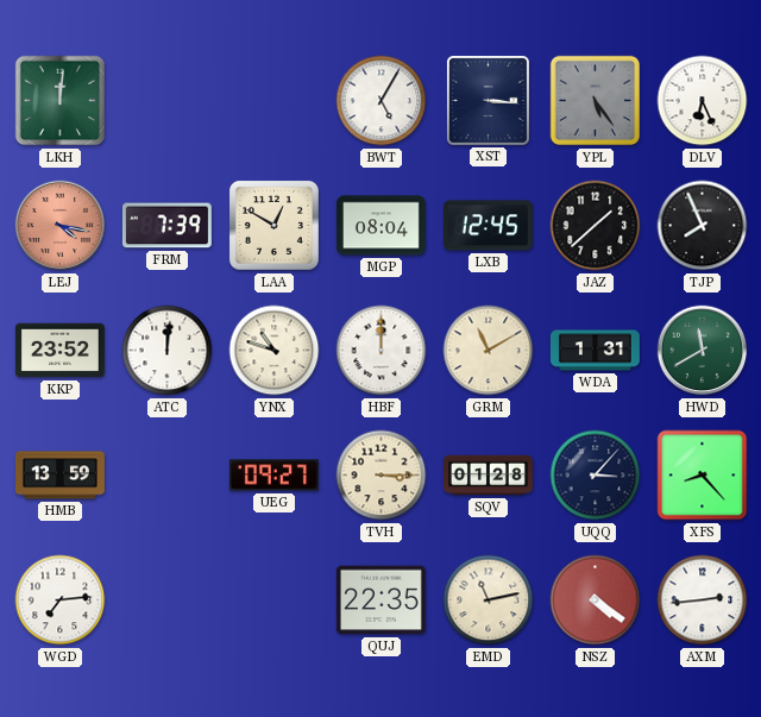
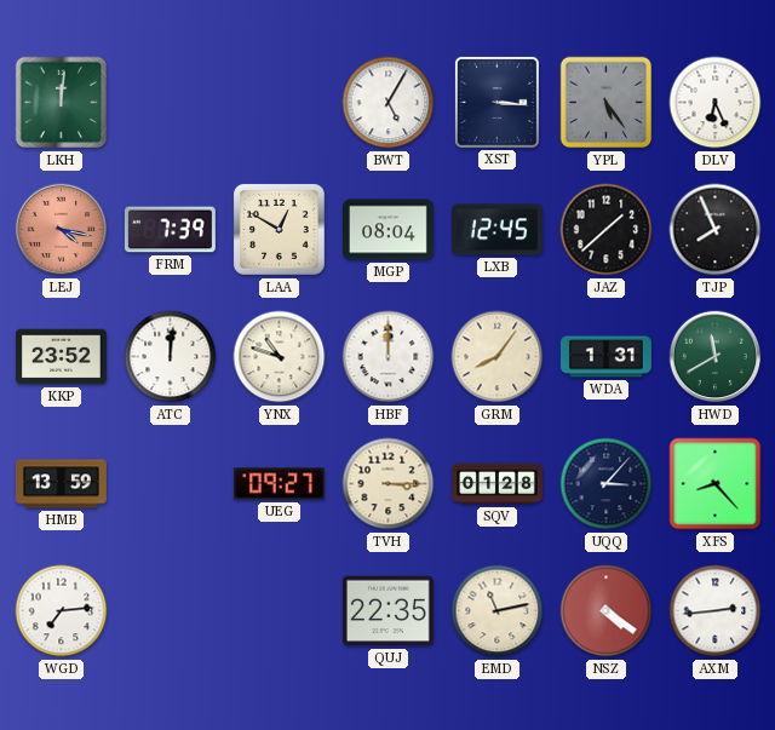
GRM: 11:10 -> 8:06 (498, 357)
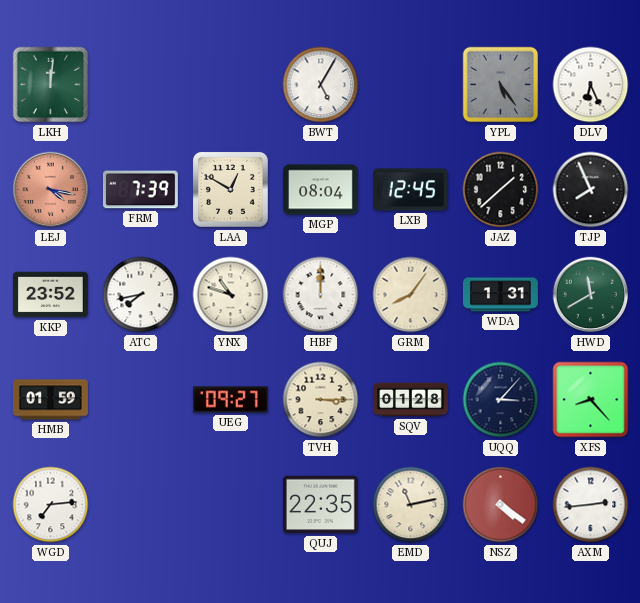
XST: 3:16 -> none (496, 102)
ATC: 12:01 -> 7:43 (141, 295)
HMB: 13:59 -> 01:59 (50, 400)
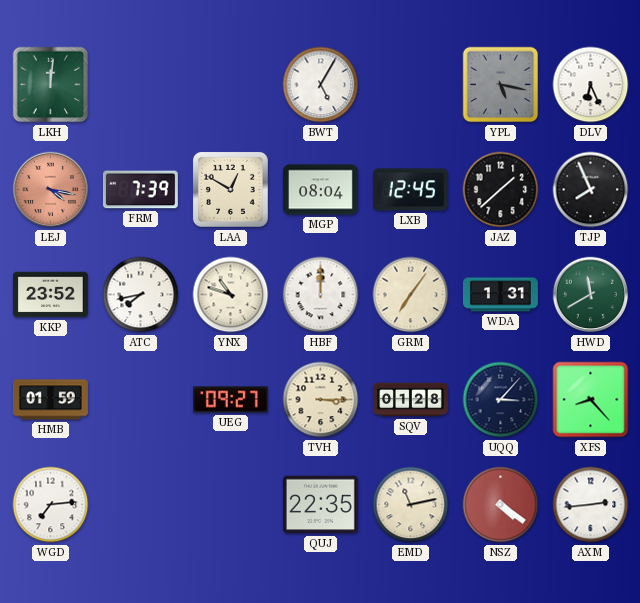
YPL: 5:24 -> 5:17 (501, 85)
GRM: 8:06 -> 7:06 (411, 295)
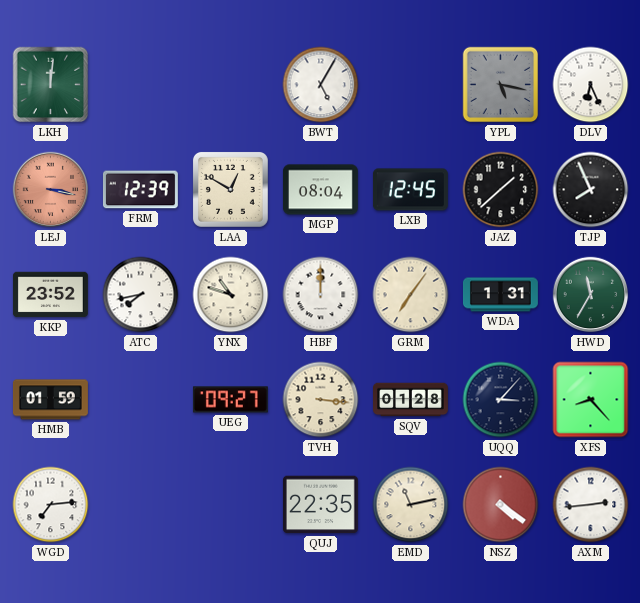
LEJ: 4:17 -> 3:17 (51, 190)
FRM: 7:39 -> 12:39 (140, 190)
HWD: 11:40 -> 11:35 (591, 295)
TVH: 3:15 -> 3:16 (321, 400)
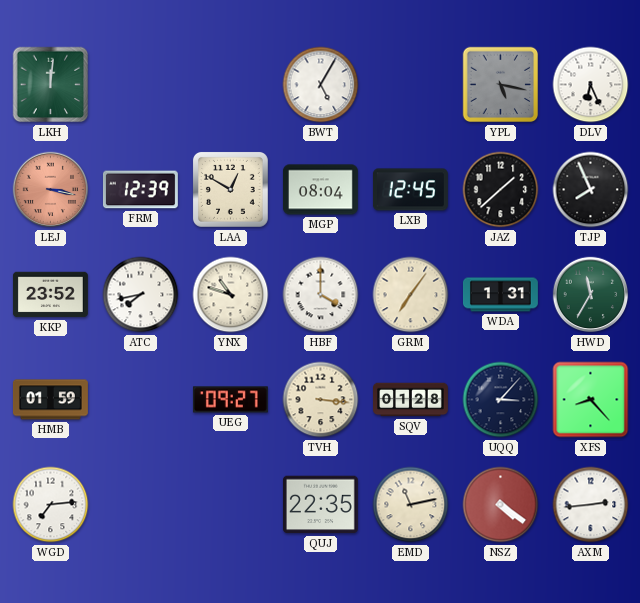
HBF: 12:00 -> 4:00 (321, 295)
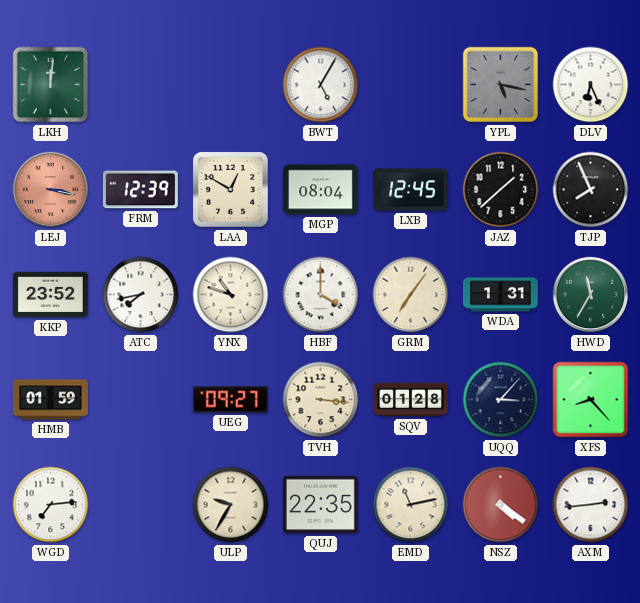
ULP: none -> 9:35 (231, 505)
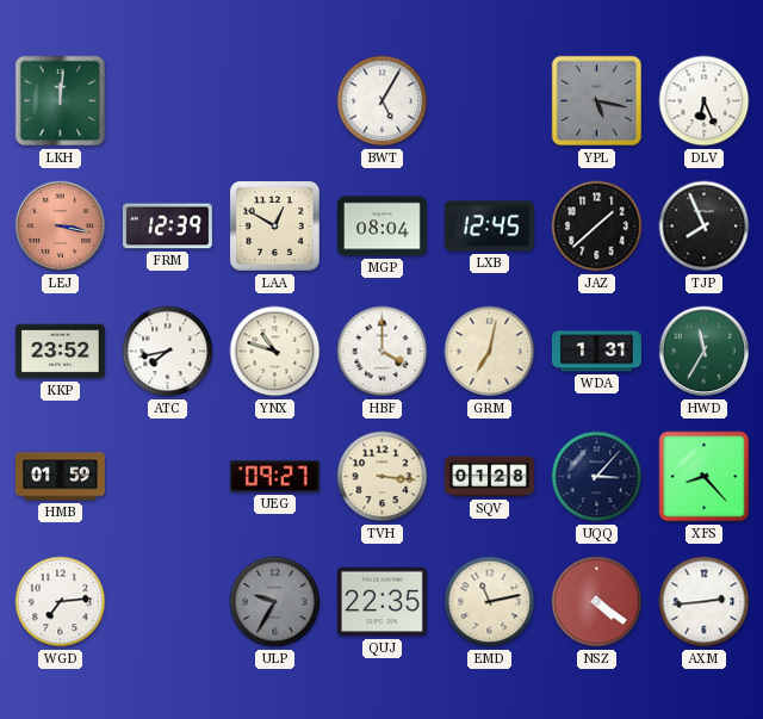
GRM: 7:06 -> 7:02 (490, 352)
ULP dial: cream -> grey (275, 602)
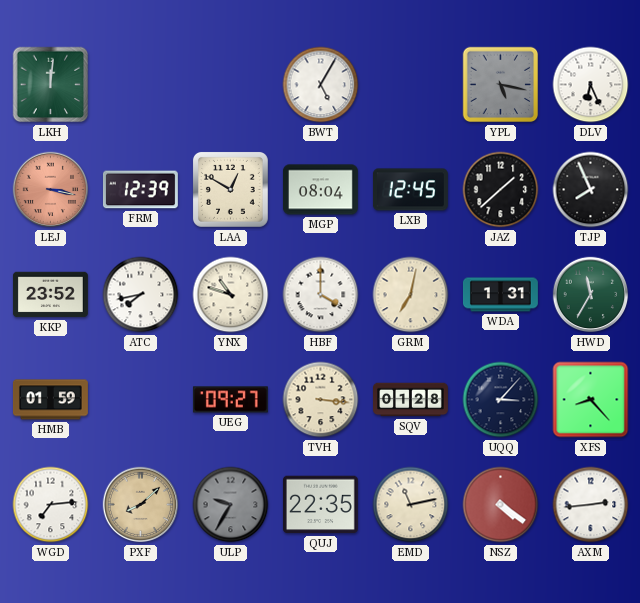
PXF: none -> 8:08 (141, 505)
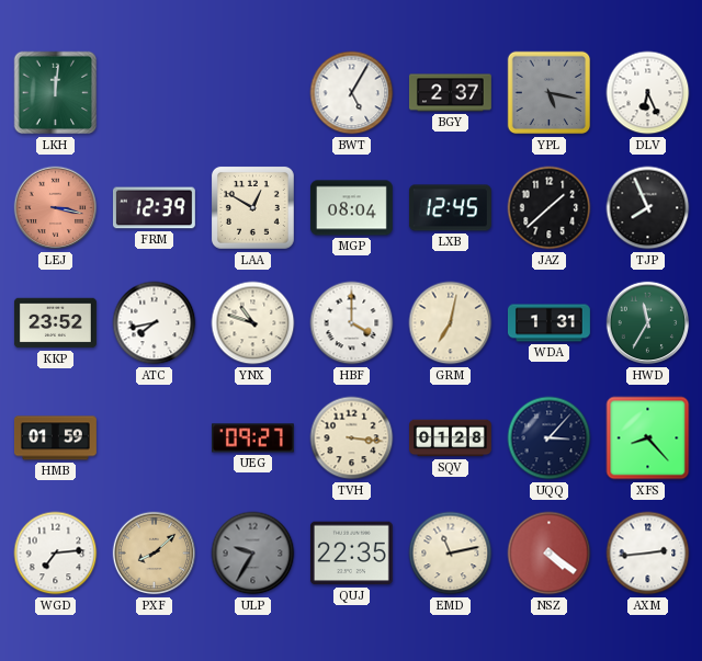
BGY: none -> 2:37 (451, 93)
